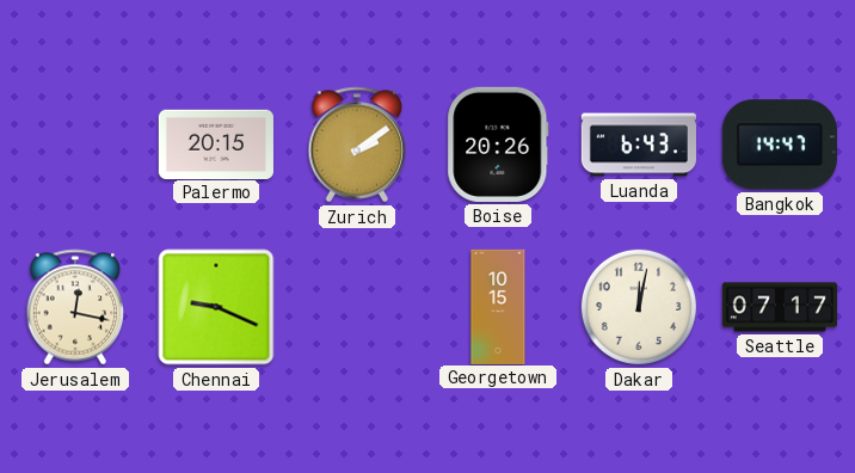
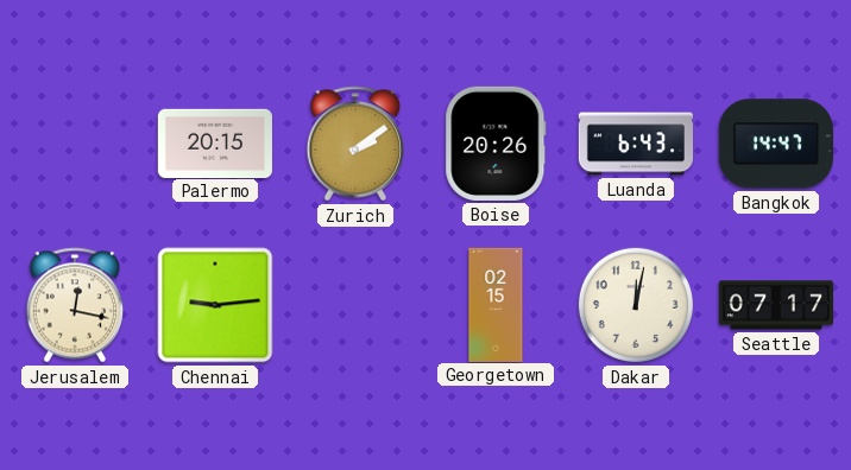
Chennai: 9:19 -> 9:14 (215, 305)
Georgetown: 10:15 -> 02:15 (496, 304)
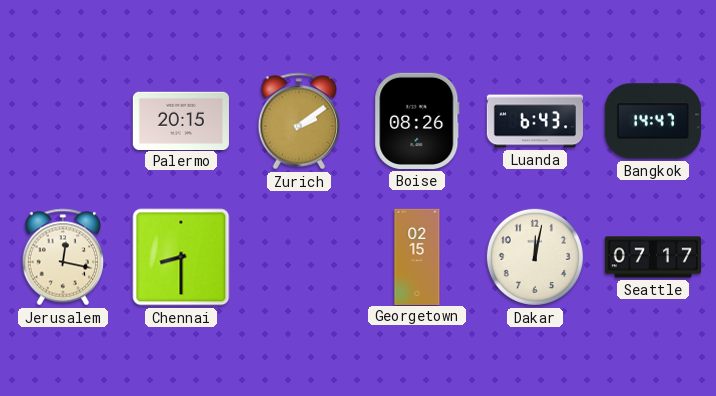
Boise: 20:26 -> 08:26 (417, 121)
Chennai: 9:14 -> 8:30 (181, 257)
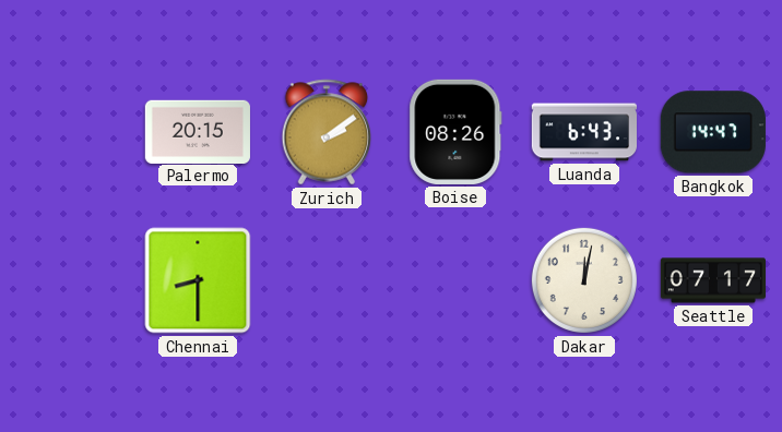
Jerusalem: 12:17 -> none (63, 257)
Georgetown: 02:15 -> none (417, 256)
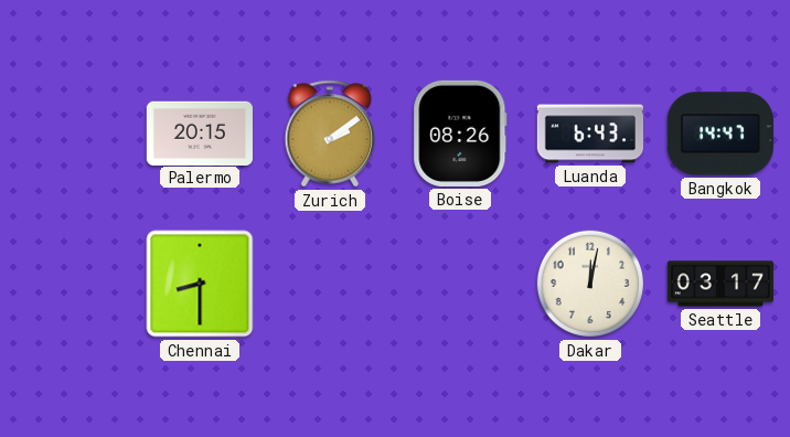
Seattle: 07:17 -> 03:17 (719, 284)
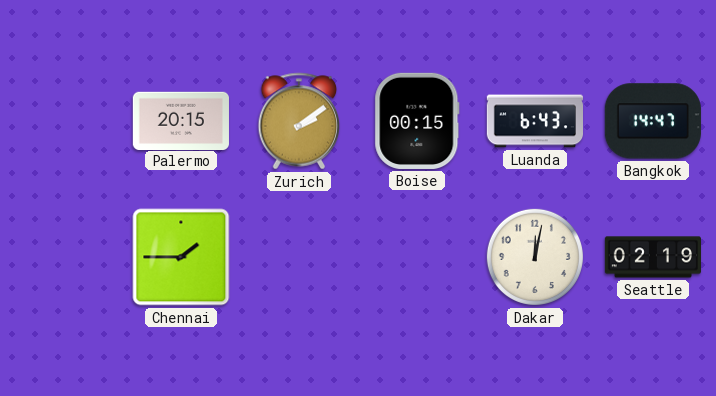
Boise: 08:26 -> 00:15 (417, 121)
Chennai: 8:30 -> 1:45 (181, 257)
Seattle: 03:17 -> 02:19 (652, 257)
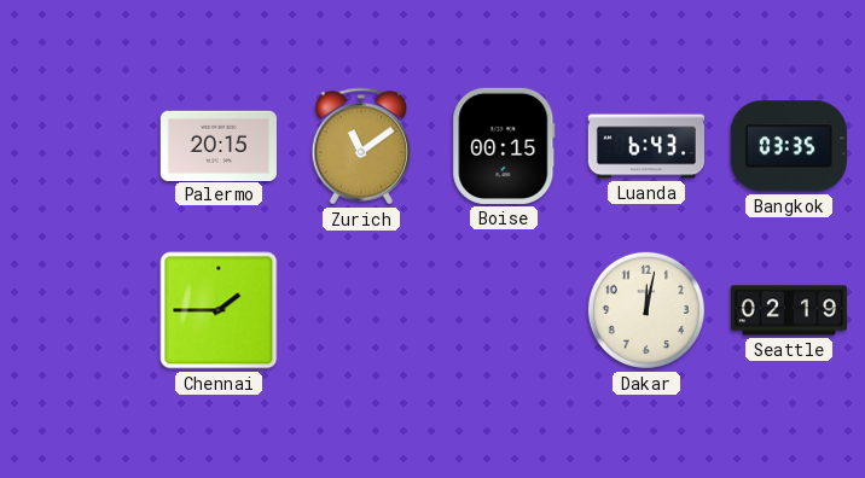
Zurich: 2:09 -> 11:09 (361, 146)
Bangkok: 14:47 -> 03:35 (789, 146)
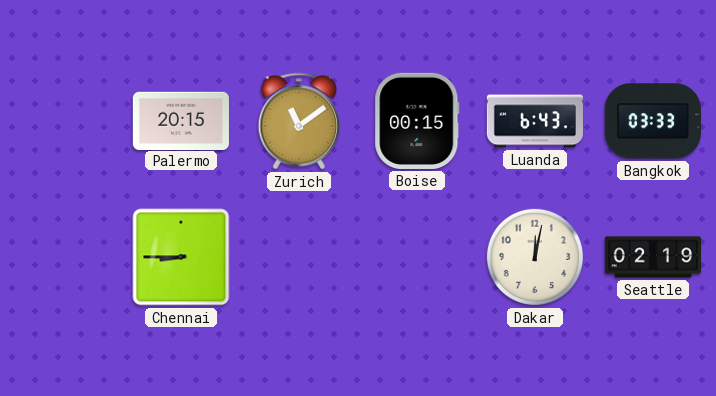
Bangkok: 03:35 -> 03:33 (653, 121)
Chennai: 1:45 -> 8:45 (181, 257)
